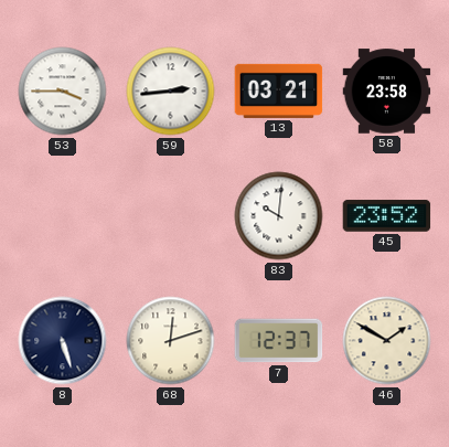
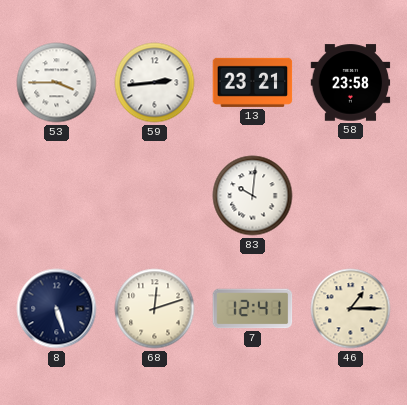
13: 03:21 -> 23:21 (253, 82)
45: 23:52 -> none (387, 216)
7: 12:37 -> 12:41 (253, 309)
46: 1:50 -> 1:15 (351, 309)
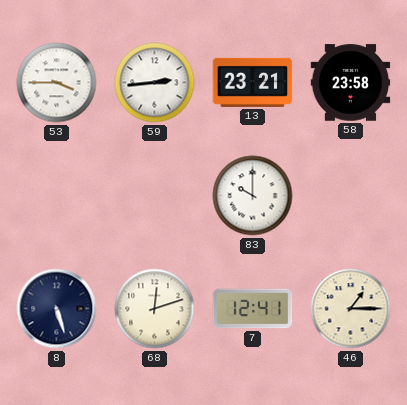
83: 10:01 -> 10:00 (253, 196)
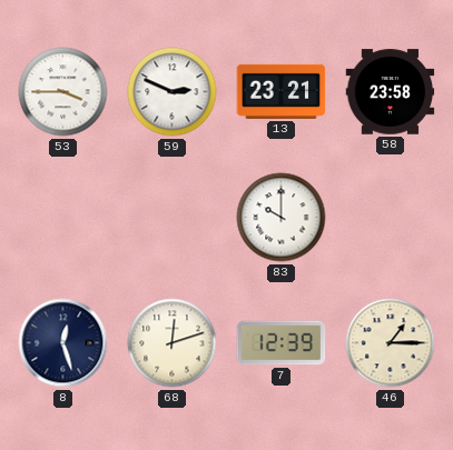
59: 2:44 -> 2:49 (173, 92)
8: 5:27 -> 12:27 (63, 343)
7: 12:41 -> 12:39 (282, 343)
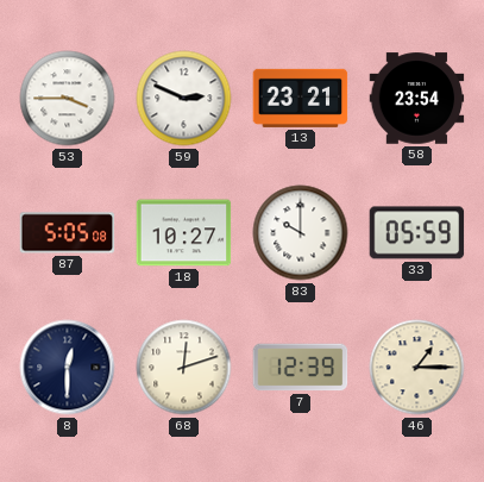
58: 23:58 -> 23:54 (417, 99)
87: none -> 5:05 (68, 233)
18: none -> 10:27 (184, 233)
33: none -> 05:59 (417, 233)
8: 12:27 -> 12:30 (68, 368)
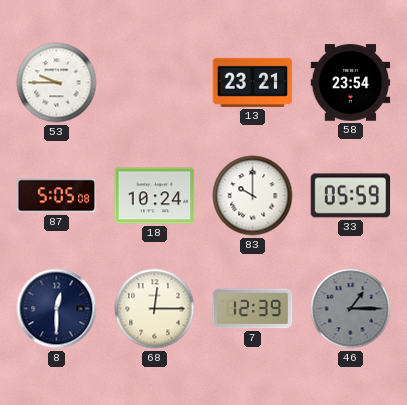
53: 3:45 -> 9:45 (57, 83)
59: 2:49 -> none (184, 99)
18: 10:27 -> 10:24 (155, 196)
68: 12:12 -> 12:15 (155, 309)
46 dial: cream -> grey (351, 309)
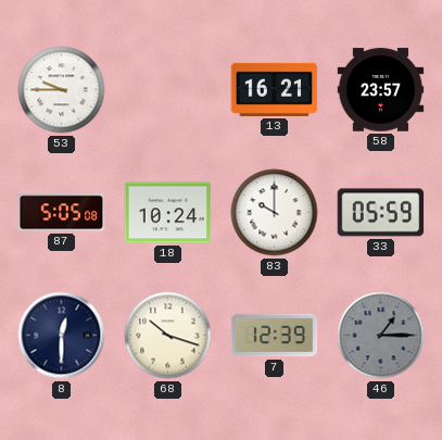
13: 23:21 -> 16:21 (275, 89)
58: 23:54 -> 23:57 (381, 90)
68: 12:15 -> 10:18 (168, 336)
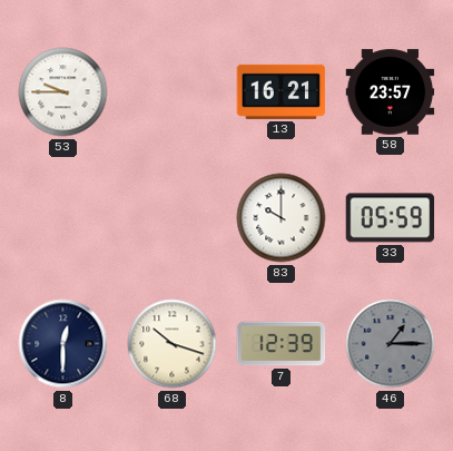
87: 5:05 -> none (62, 213)
18: 10:24 -> none (168, 213)
